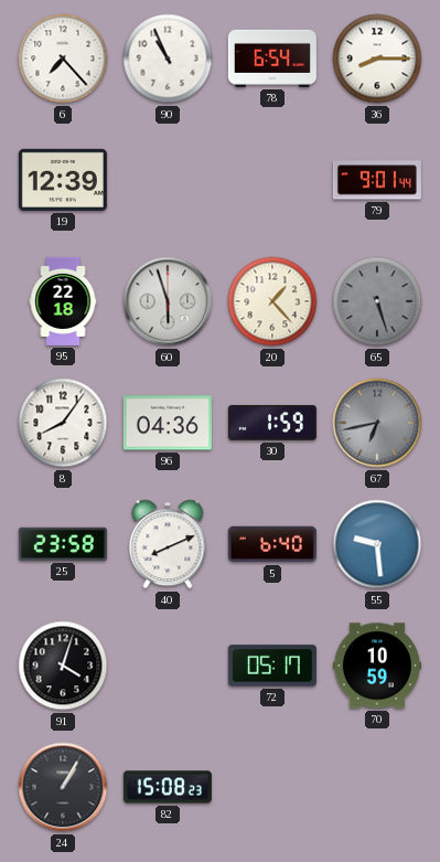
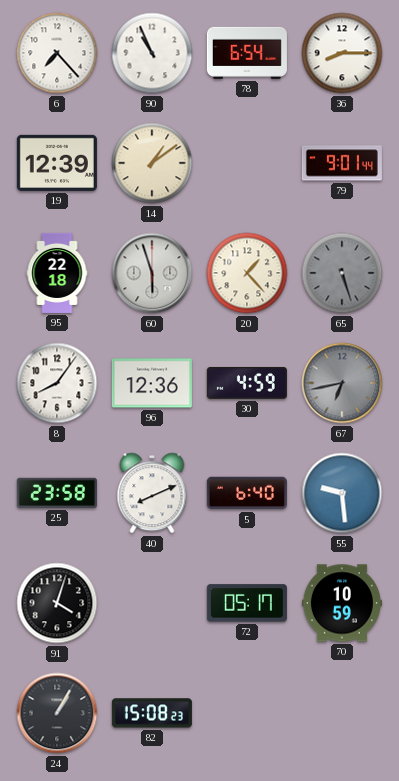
14: none -> 1:09 (152, 163)
96: 04:36 -> 12:36 (152, 383)
30: 1:59 -> 4:59 (247, 383)
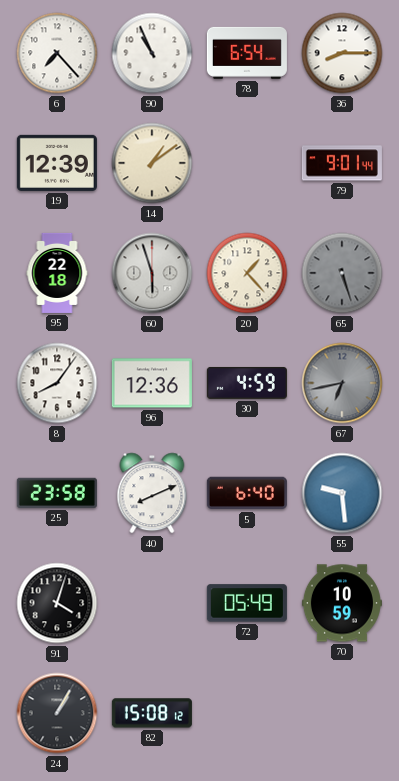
72: 05:17 -> 05:49 (247, 603)
82: 15:08:23 -> 15:08:12 (152, 713)
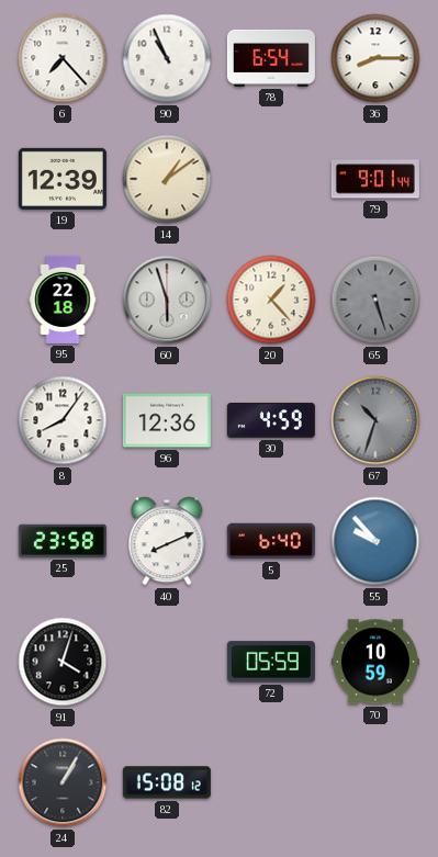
67: 6:43 -> 10:33 (375, 420)
55: 9:29 -> 9:53 (375, 541)
72: 05:49 -> 05:59 (271, 662)
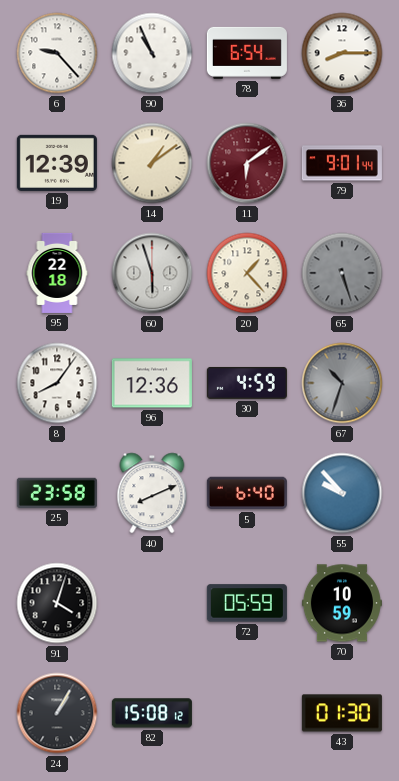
6: 7:23 -> 9:23 (57, 53)
11: none -> 6:09 (247, 163)
43: none -> 01:30 (342, 713)
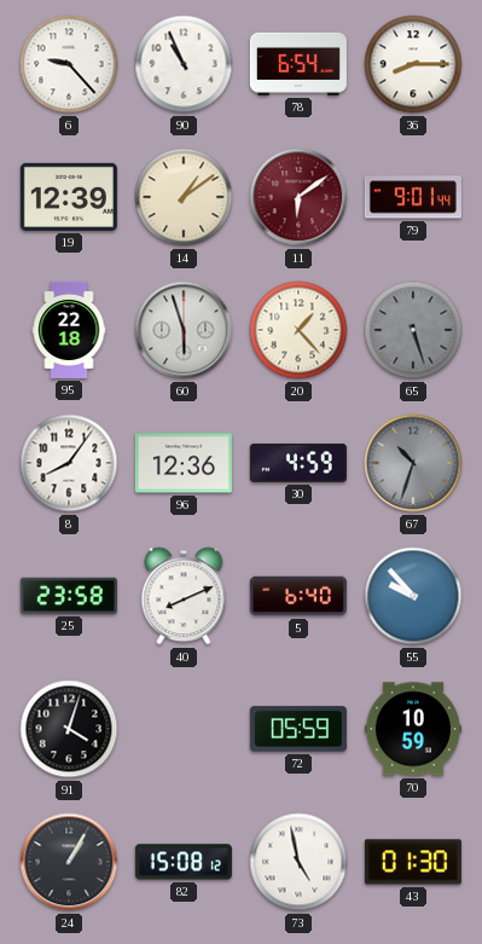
73: none -> 4:58 (298, 862)
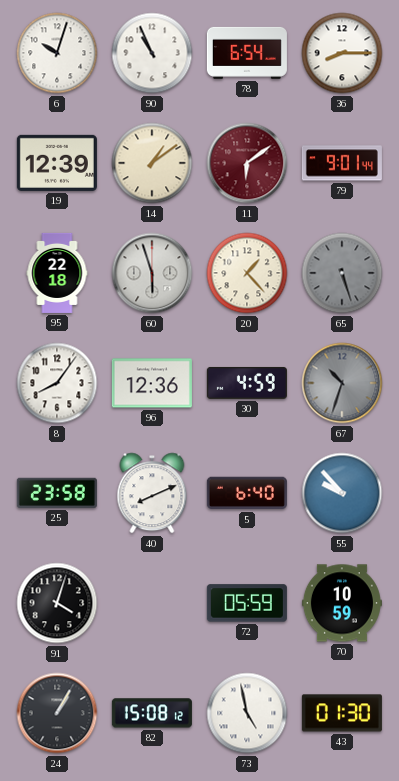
6: 9:23 -> 10:03 (57, 53)
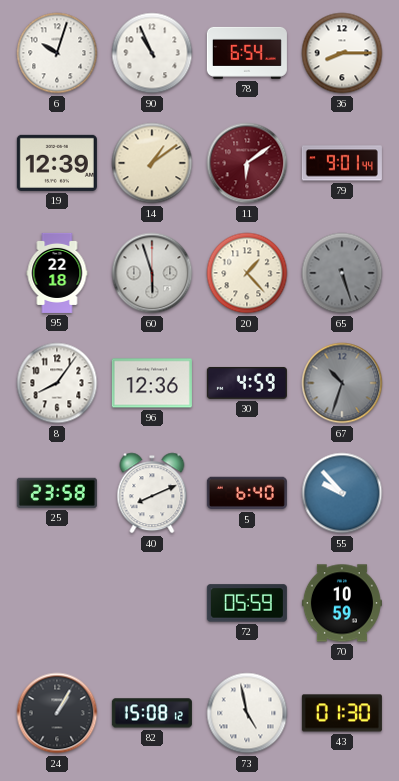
91: 4:03 -> none (57, 603)
